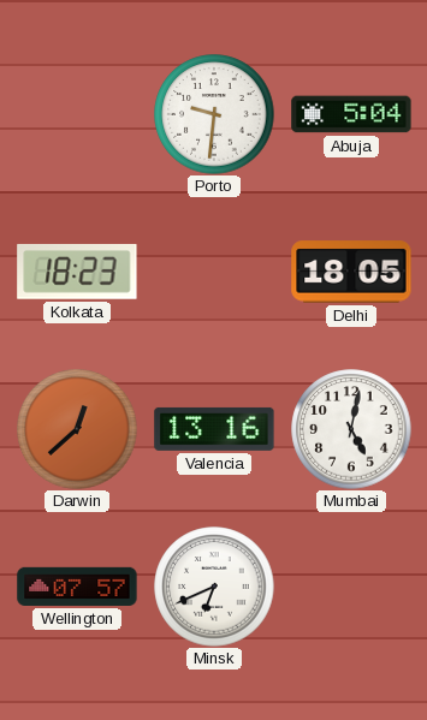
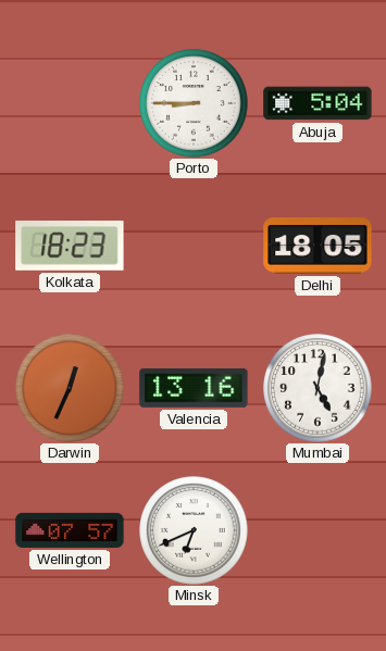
Porto: 9:31 -> 8:45 (194, 103)
Darwin: 12:38 -> 12:34 (70, 388)
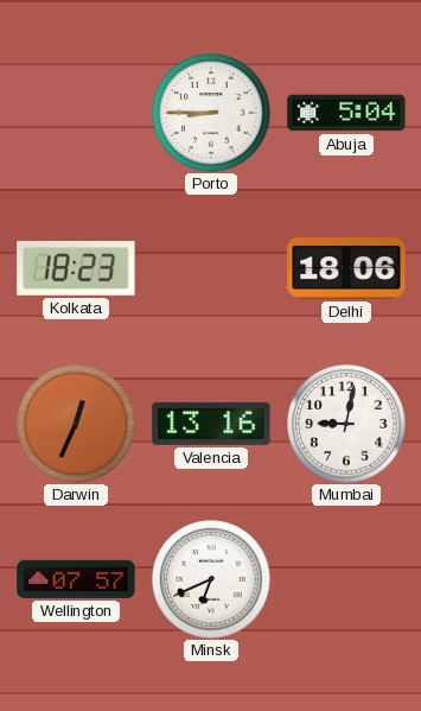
Delhi: 18:05 -> 18:06 (346, 268)
Mumbai: 5:02 -> 9:02 (346, 424)
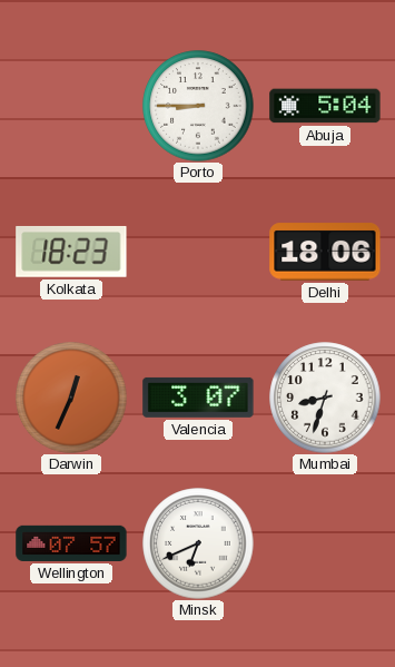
Valencia: 13:16 -> 3:07 (198, 398)
Mumbai: 9:02 -> 8:33 (325, 398)
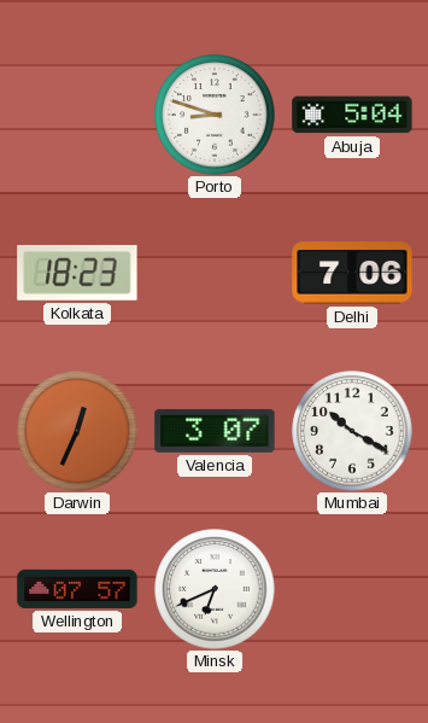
Porto: 8:45 -> 8:48 (215, 115)
Delhi: 18:06 -> 7:06 (352, 273)
Mumbai: 8:33 -> 10:20 (352, 431)
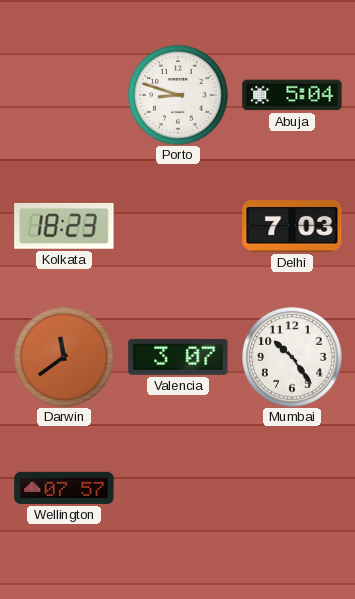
Delhi: 7:06 -> 7:03 (292, 226)
Darwin: 12:34 -> 11:39 (64, 357)
Mumbai: 10:20 -> 10:24 (292, 357)
Minsk: 6:41 -> none (215, 589)
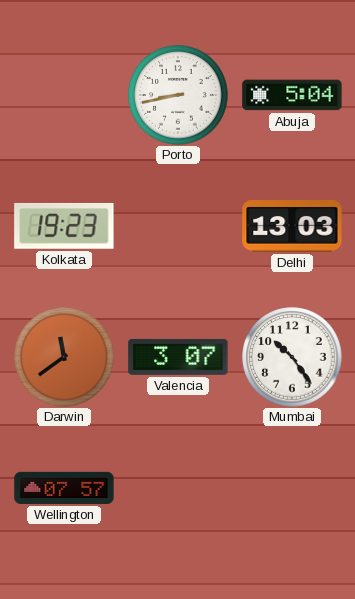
Porto: 8:48 -> 8:43 (178, 95)
Kolkata: 18:23 -> 19:23 (64, 226)
Delhi: 7:03 -> 13:03 (292, 226)
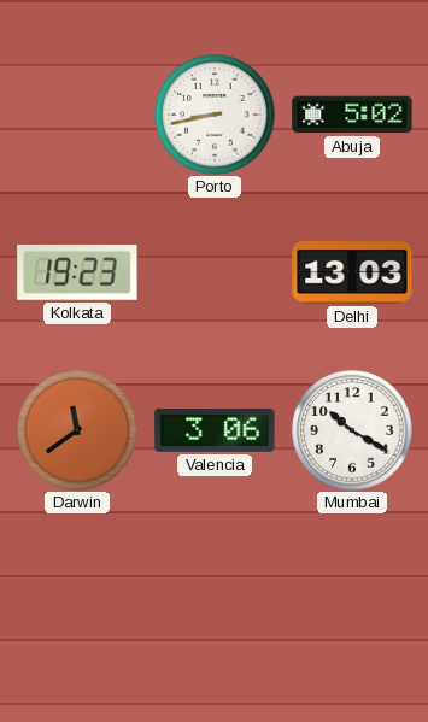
Abuja: 5:04 -> 5:02 (352, 115)
Valencia: 3:07 -> 3:06 (215, 430)
Mumbai: 10:24 -> 10:20 (352, 430)
Wellington: 07:57 -> none (64, 488)
